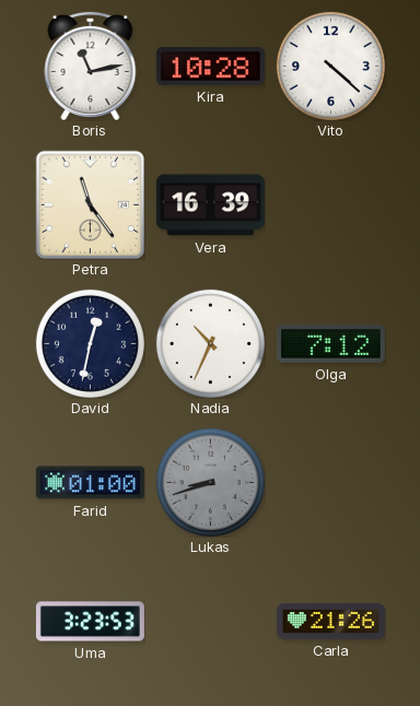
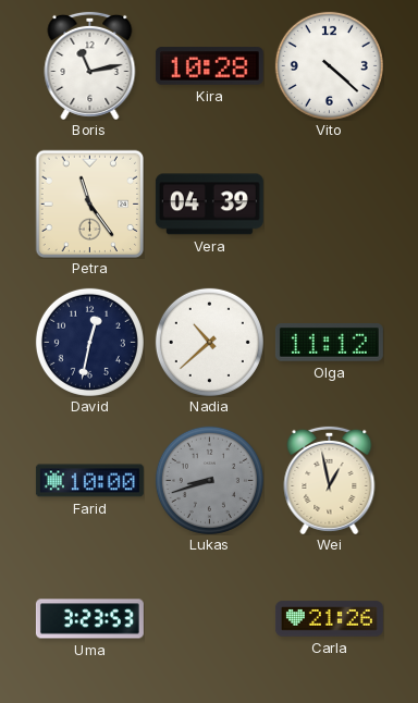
Vera: 16:39 -> 04:39 (209, 205)
Nadia: 10:34 -> 10:38 (209, 342)
Olga: 7:12 -> 11:12 (329, 343)
Farid: 01:00 -> 10:00 (89, 481)
Wei: none -> 12:58 (330, 480)
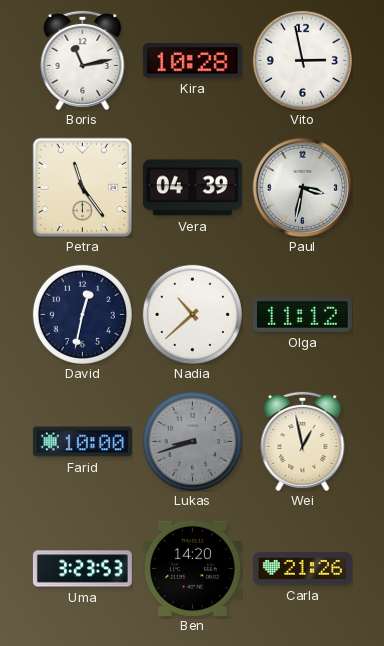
Vito: 4:22 -> 2:58 (302, 60)
Paul: none -> 3:32 (302, 187)
Ben: none -> 14:20 (192, 568)
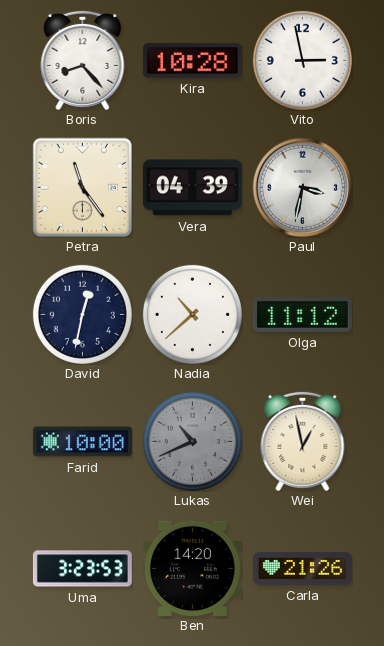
Boris: 11:13 -> 8:23 (83, 60)
Lukas: 8:42 -> 10:41 (192, 441)
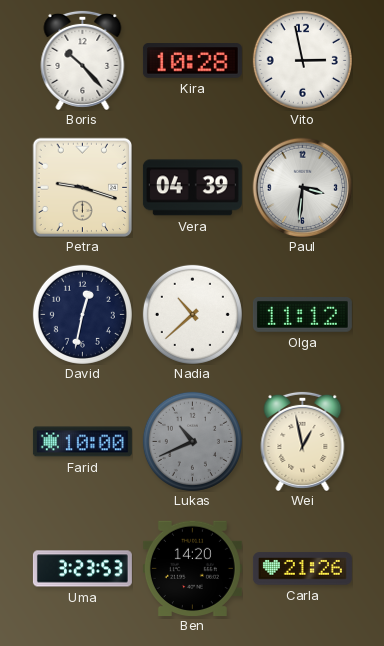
Boris: 8:23 -> 10:23 (83, 60)
Petra: 11:24 -> 9:18 (82, 187)
Paul: 3:32 -> 3:31 (302, 187)
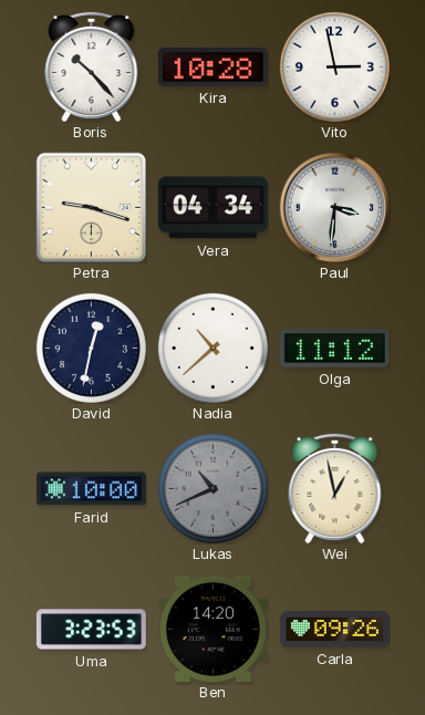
Vera: 04:39 -> 04:34 (212, 208)
Carla: 21:26 -> 09:26 (334, 630)
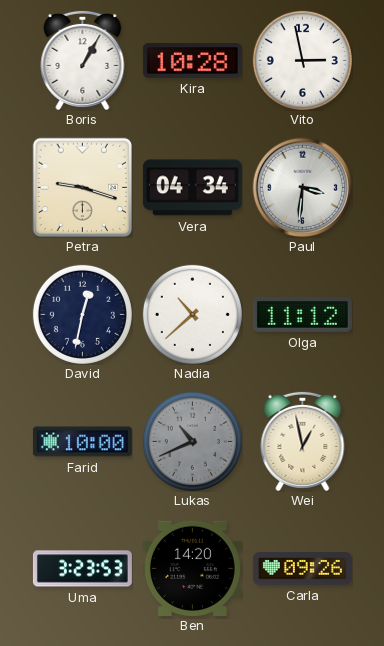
Boris: 10:23 -> 1:05 (83, 60)
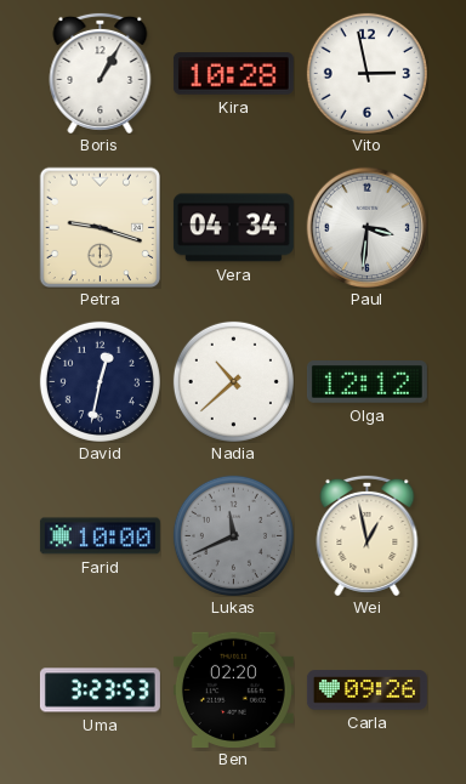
Olga: 11:12 -> 12:12 (366, 382)
Lukas: 10:41 -> 11:41 (233, 535)
Ben: 14:20 -> 02:20 (233, 689)
